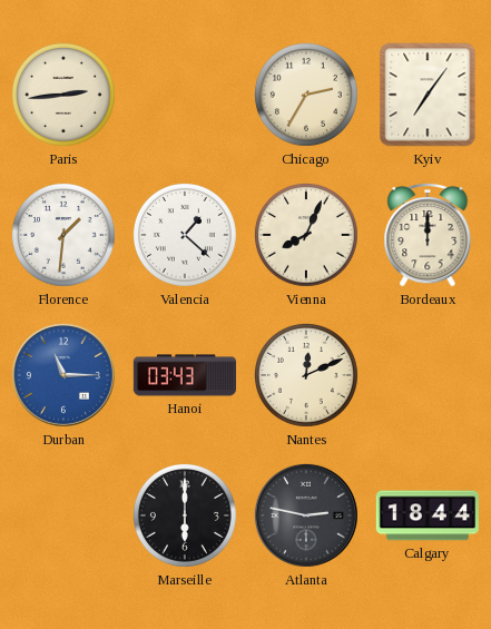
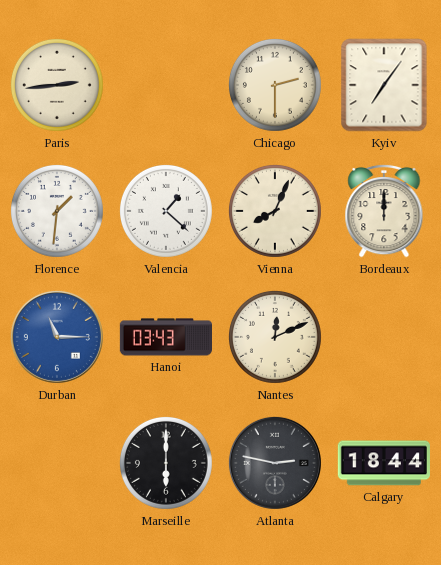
Chicago: 2:35 -> 2:30 (275, 85)
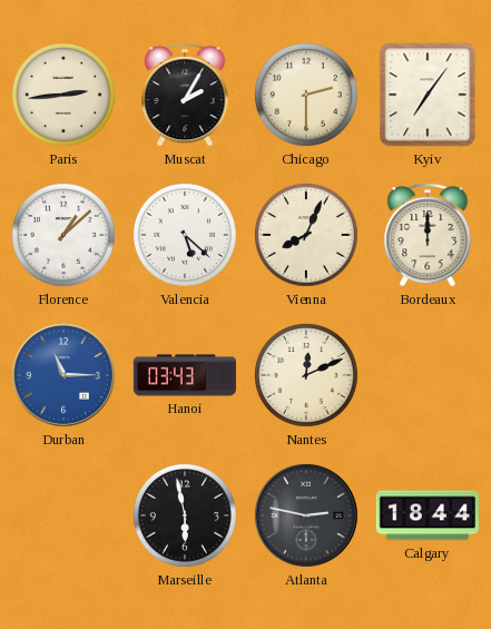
Muscat: none -> 2:05 (185, 95)
Florence: 1:31 -> 1:08 (63, 235)
Valencia: 1:22 -> 5:22 (185, 235)
Marseille: 6:00 -> 5:58 (185, 515)
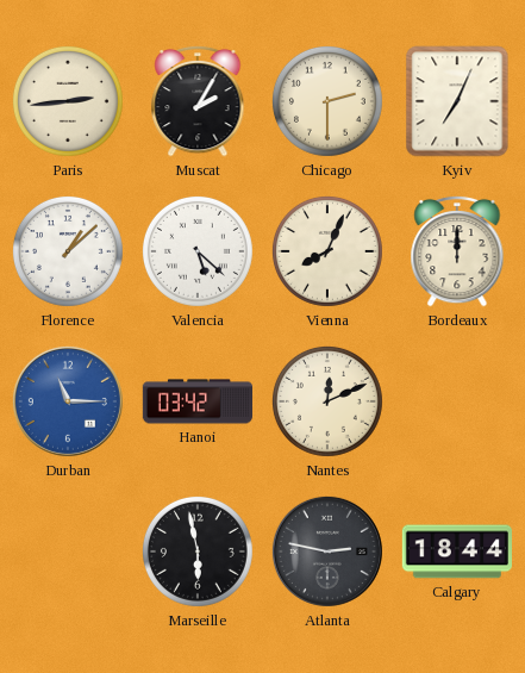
Kyiv: 7:06 -> 7:04 (457, 101)
Hanoi: 03:43 -> 03:42 (196, 401)
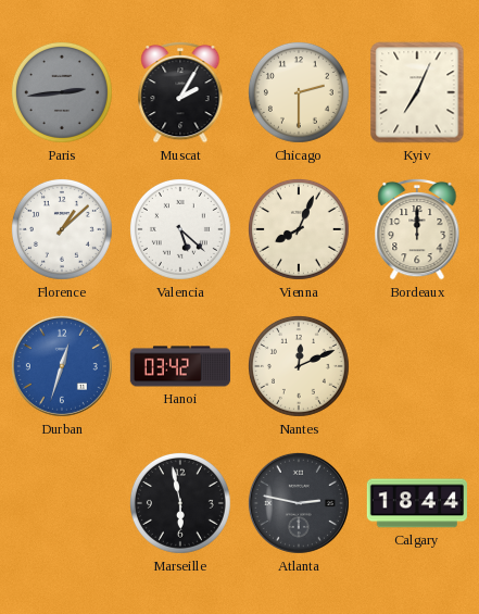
Paris dial: cream -> grey (62, 92)
Durban: 11:15 -> 12:33 (62, 366)
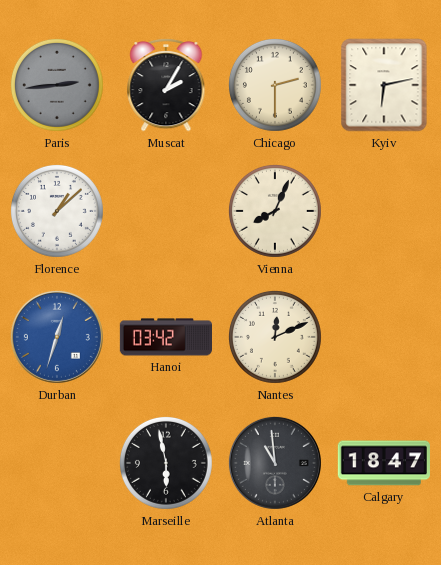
Kyiv: 7:04 -> 6:13 (384, 85)
Valencia: 5:22 -> none (180, 229)
Bordeaux: 12:00 -> none (417, 229)
Atlanta: 2:47 -> 10:59 (275, 463)
Calgary: 18:44 -> 18:47 (384, 463)
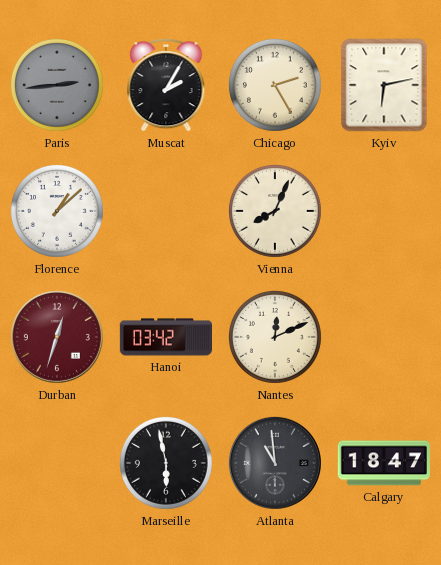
Chicago: 2:30 -> 2:25 (275, 85)
Durban dial: blue -> burgundy (57, 337)
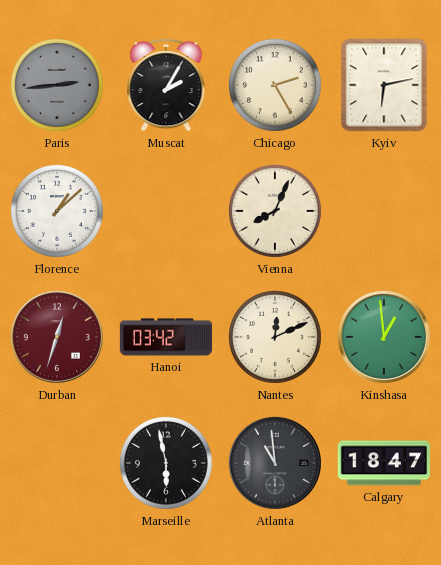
Kinshasa: none -> 12:59 (384, 337)
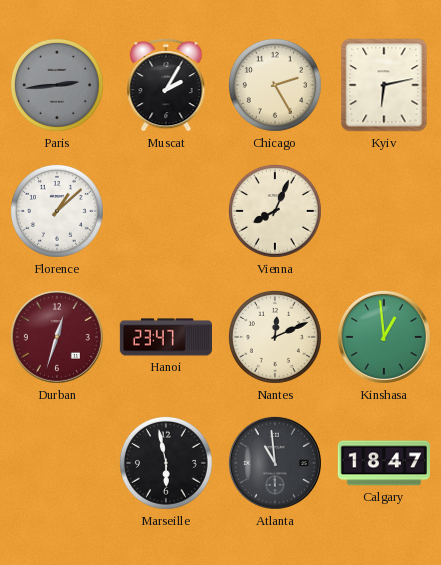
Hanoi: 03:42 -> 23:47 (165, 337)
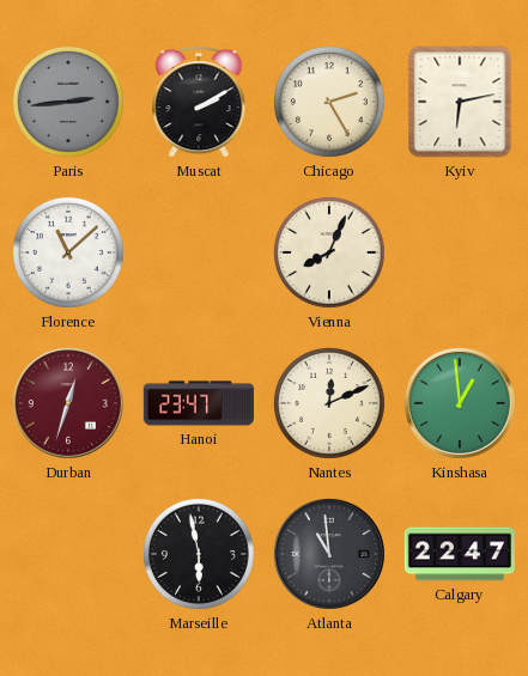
Muscat: 2:05 -> 2:10 (199, 102)
Florence: 1:08 -> 11:08 (68, 252)
Calgary: 18:47 -> 22:47 (460, 554)
